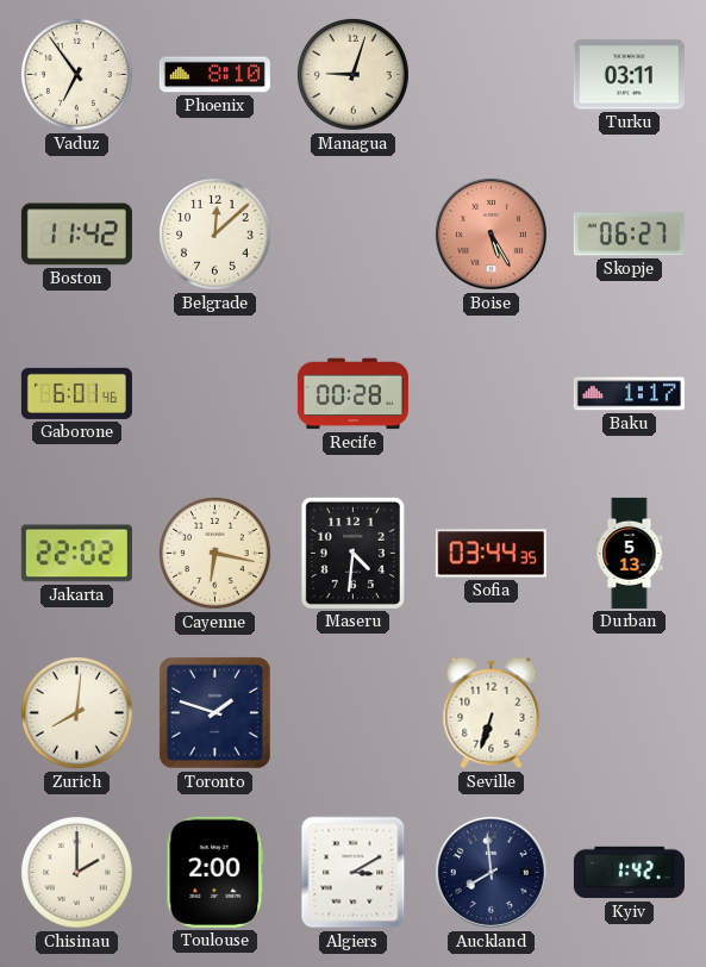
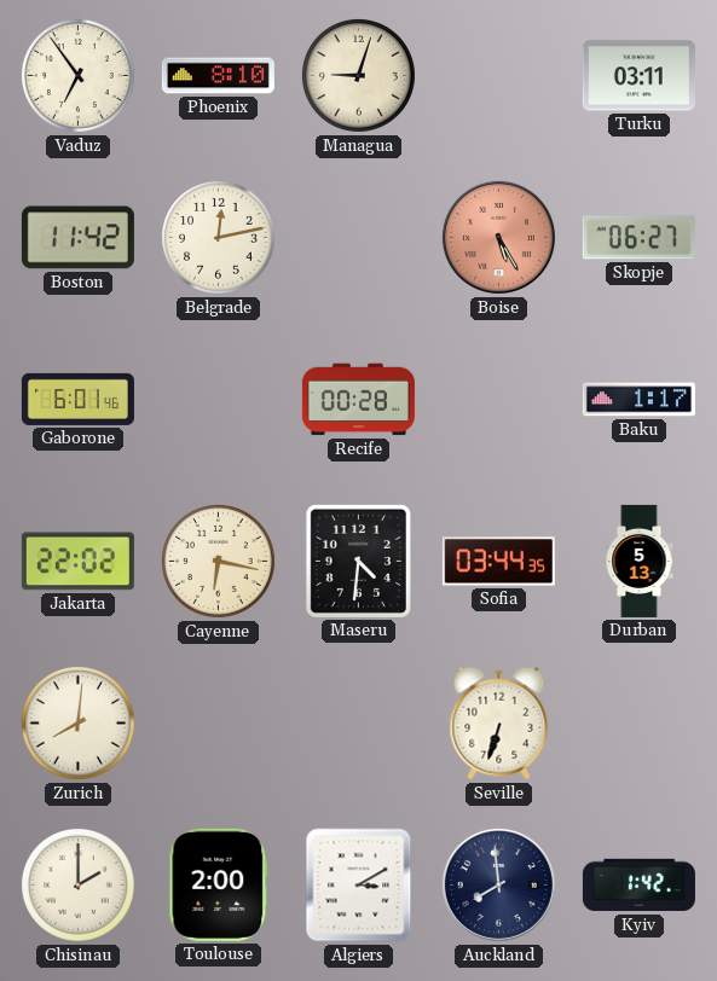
Belgrade: 12:08 -> 12:13 (218, 237)
Toronto: 1:48 -> none (214, 712)
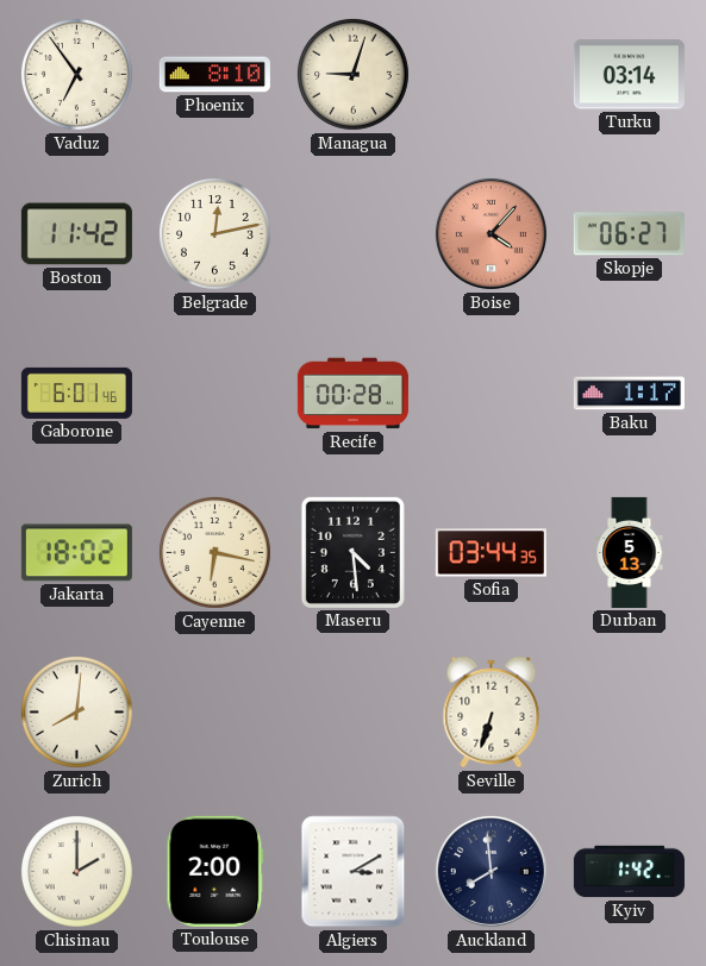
Turku: 03:11 -> 03:14 (629, 75)
Boise: 5:25 -> 4:07 (491, 233)
Jakarta: 22:02 -> 18:02 (76, 553)
Maseru: 4:31 -> 4:29 (352, 552)
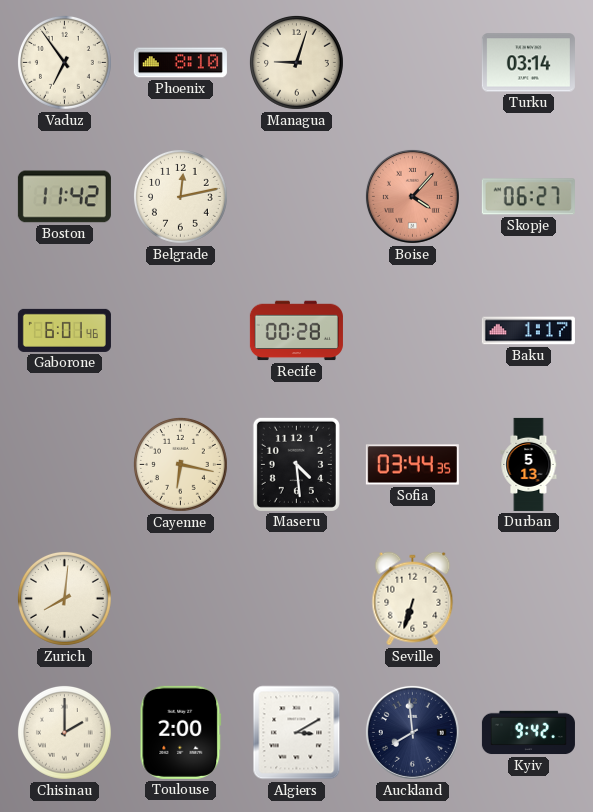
Jakarta: 18:02 -> none (76, 553)
Kyiv: 1:42 -> 9:42 (528, 733)
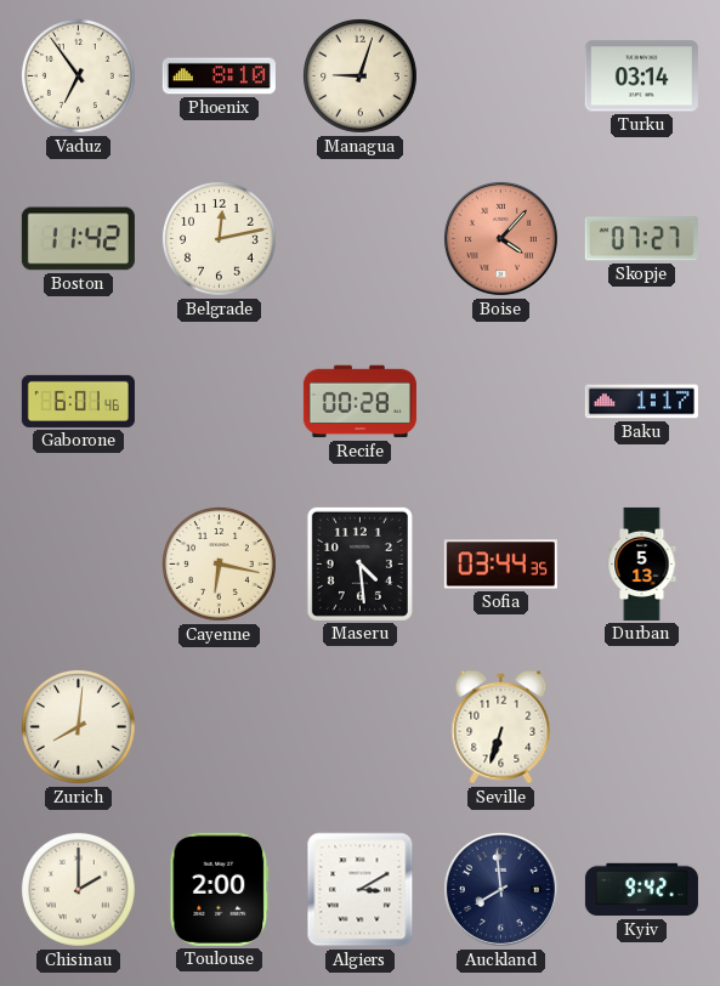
Skopje: 06:27 -> 07:27 (641, 239)
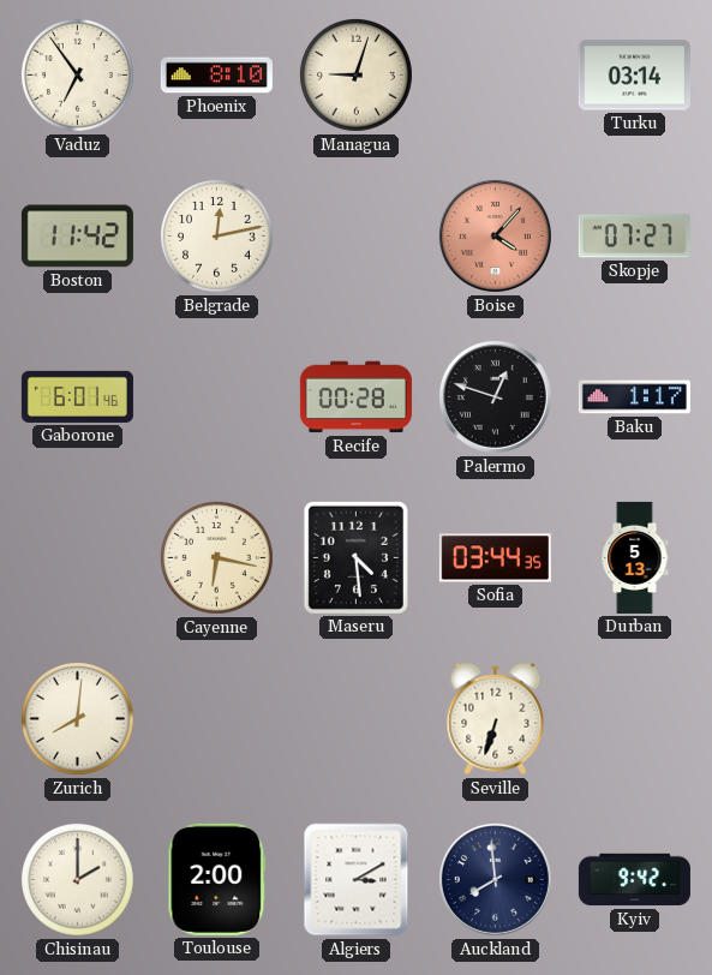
Palermo: none -> 12:48 (495, 396)
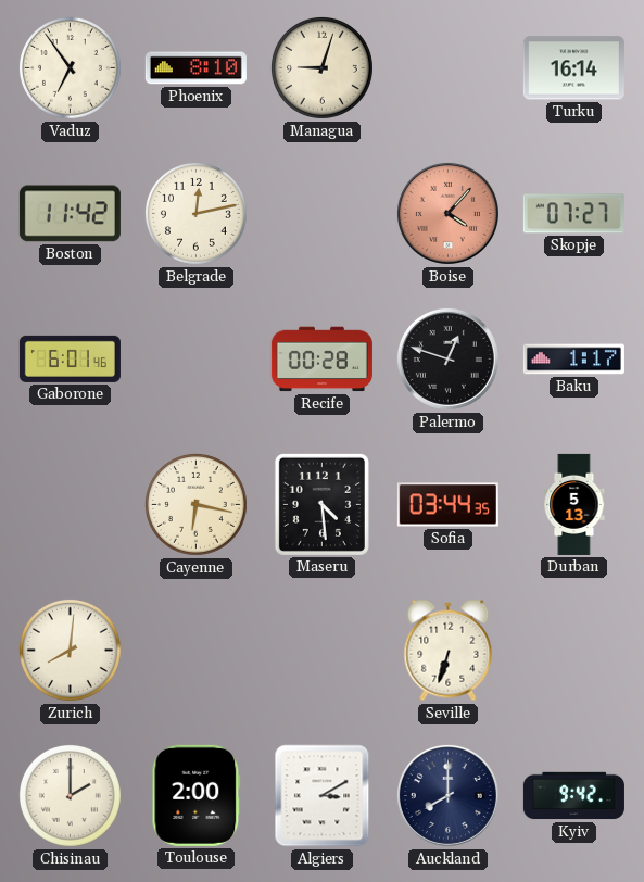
Turku: 03:14 -> 16:14 (573, 68)
Auckland: 7:59 -> 8:00 (447, 795)
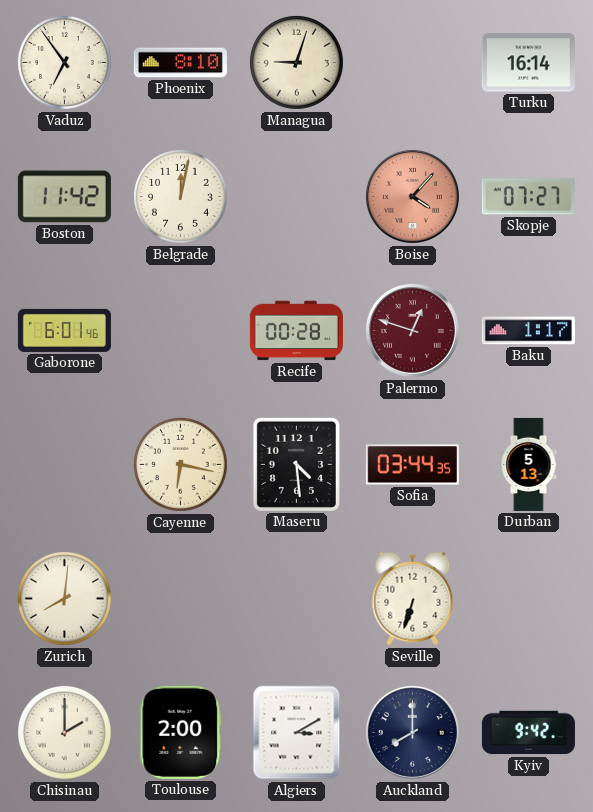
Belgrade: 12:13 -> 12:02 (180, 196)
Palermo dial: black -> burgundy (412, 330)
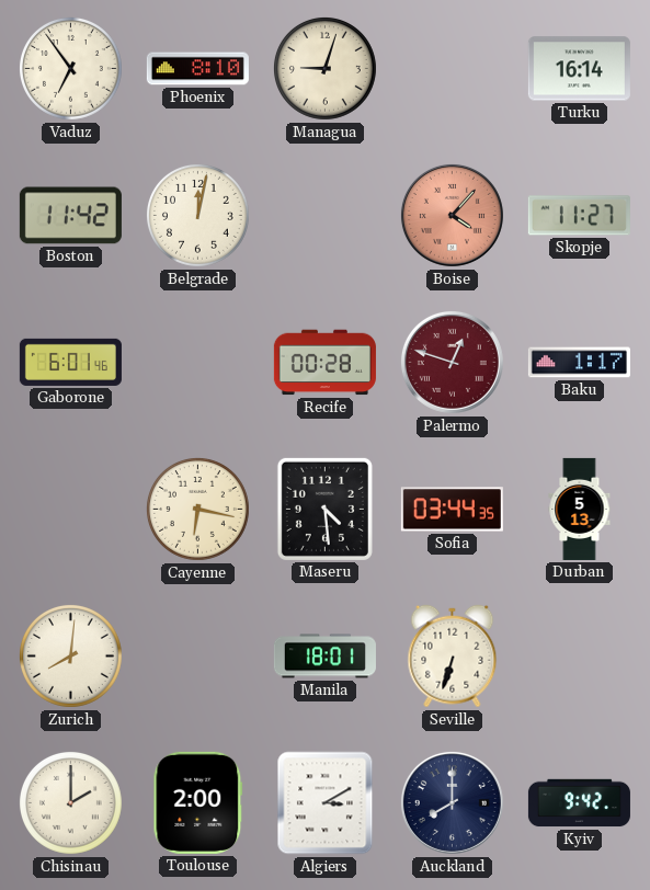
Skopje: 07:27 -> 11:27 (579, 216)
Manila: none -> 18:01 (324, 657)
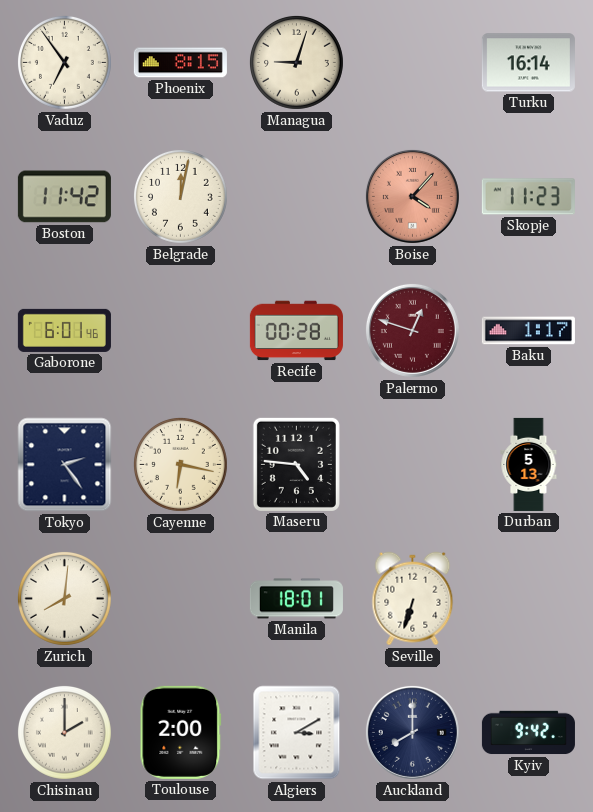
Phoenix: 8:10 -> 8:15 (180, 63)
Skopje: 11:27 -> 11:23 (528, 197)
Tokyo: none -> 2:24 (65, 465)
Maseru: 4:29 -> 4:46 (296, 464)
Sofia: 03:44 -> none (452, 510)
